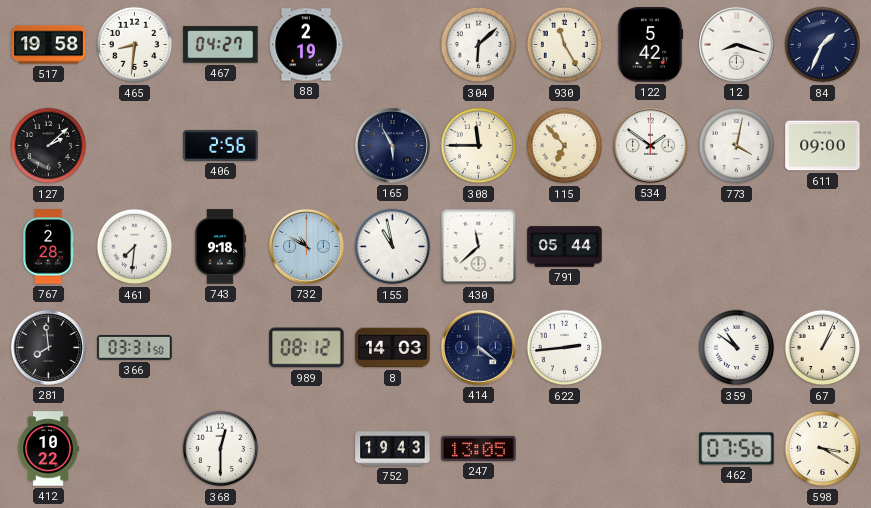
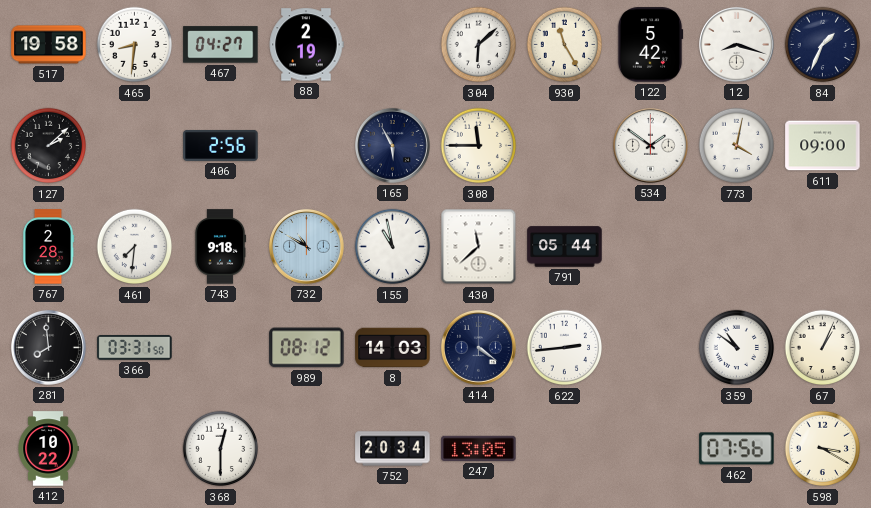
115: 6:53 -> none (565, 146)
752: 19:43 -> 20:34 (393, 449)
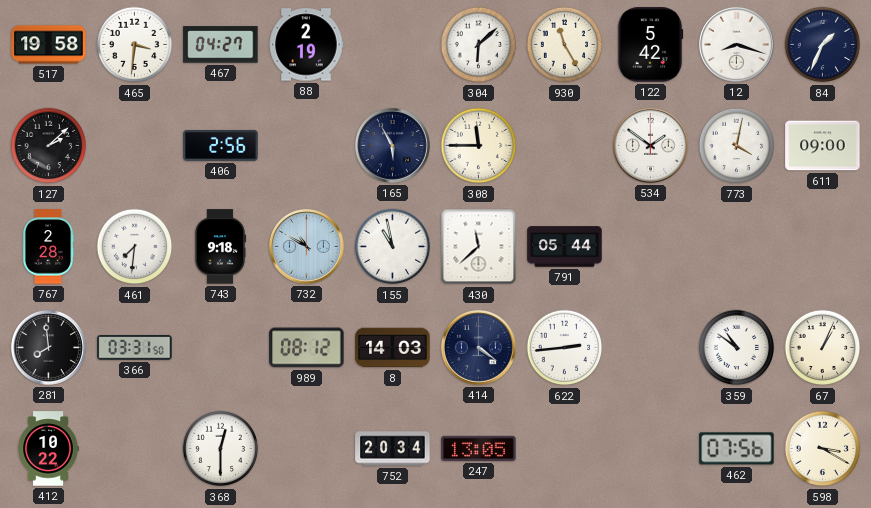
465: 8:31 -> 3:31 (135, 45)
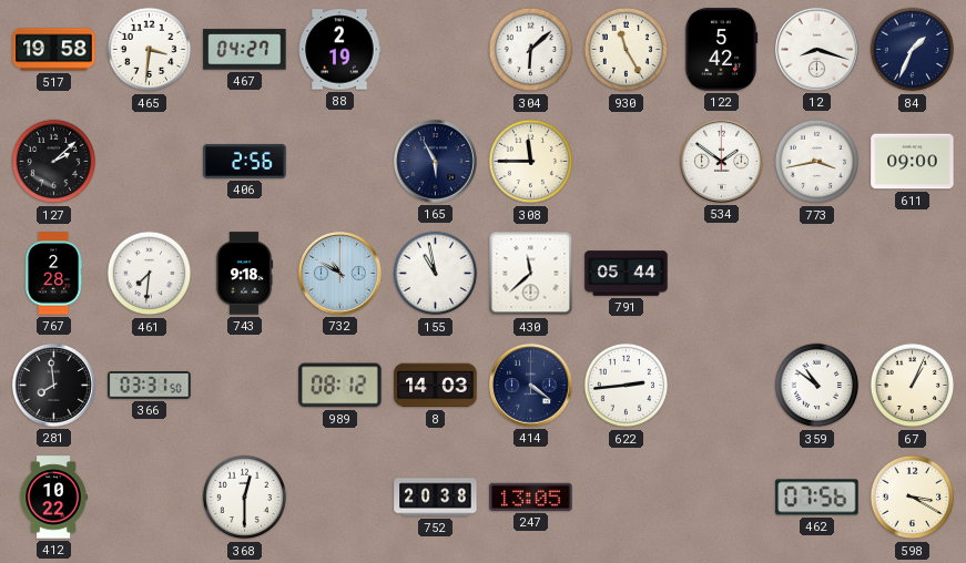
773: 4:02 -> 3:43 (817, 162)
752: 20:34 -> 20:38 (436, 498)
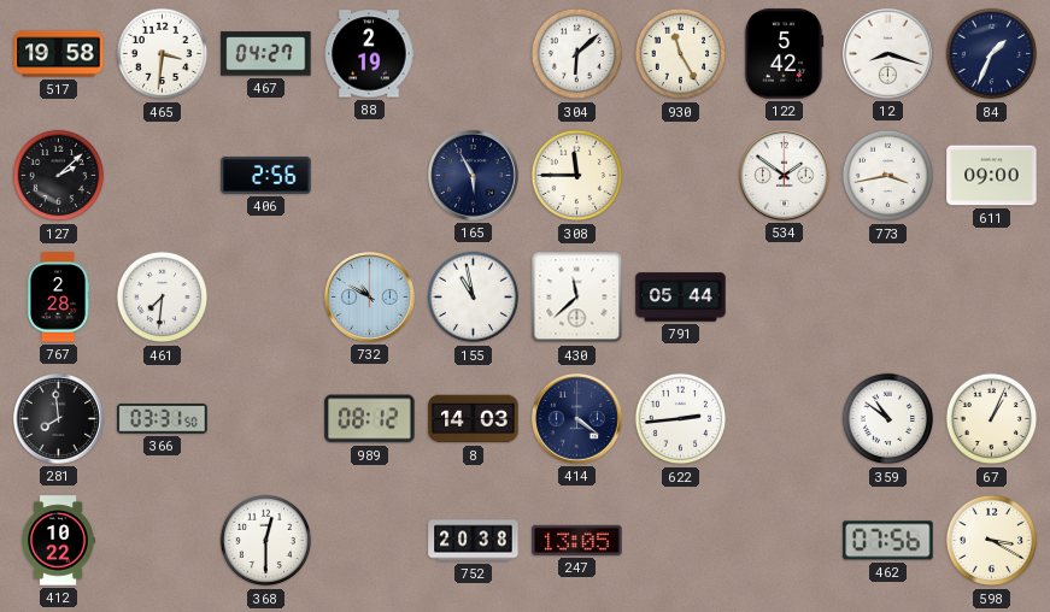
743: 9:18 -> none (244, 274)
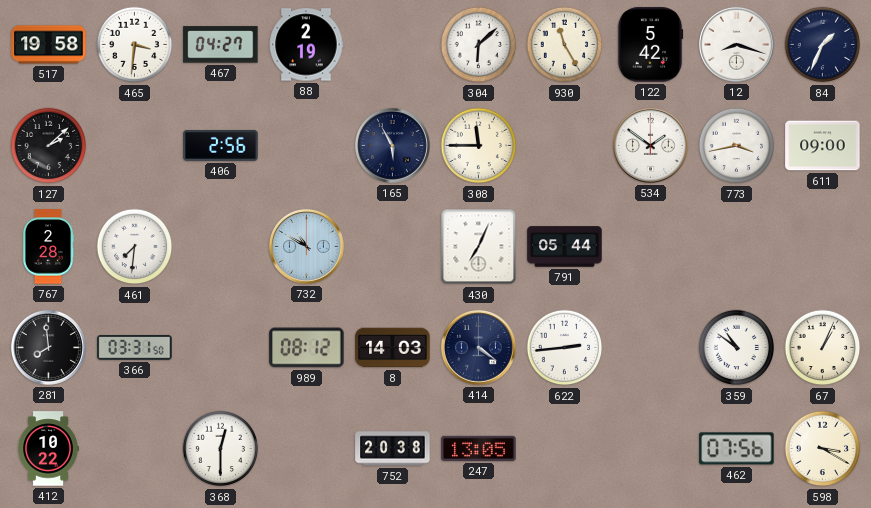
155: 10:58 -> none (474, 298)
430: 11:38 -> 7:04 (479, 247)
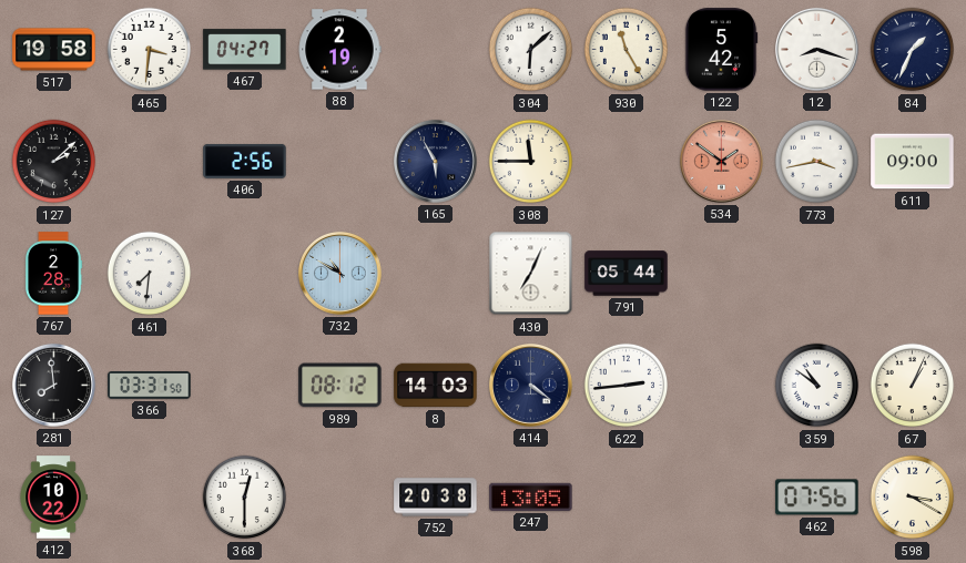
534 dial: white -> salmon (721, 161)
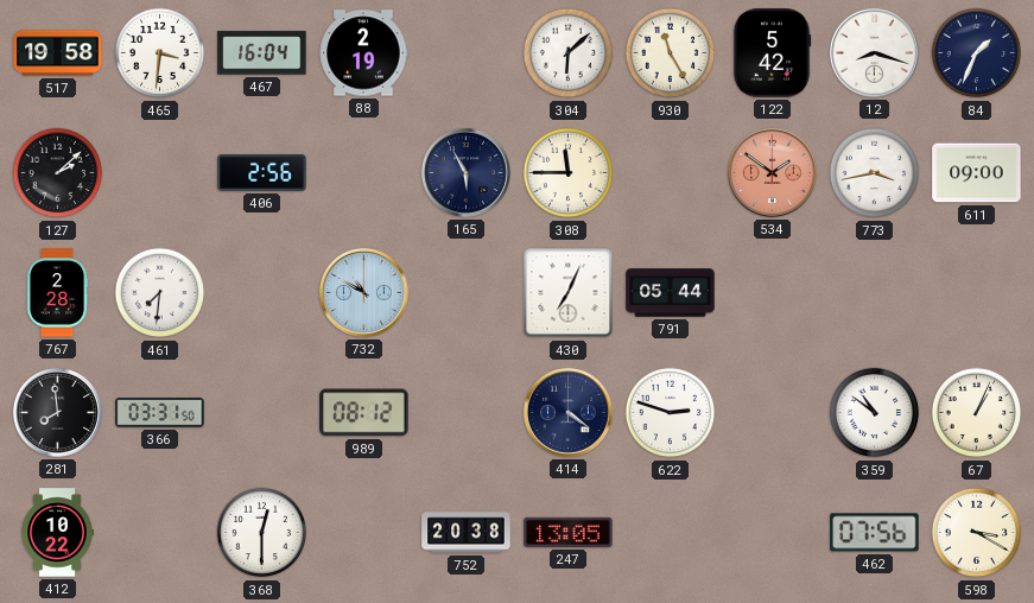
467: 04:27 -> 16:04 (262, 53)
8: 14:03 -> none (436, 386)
622: 2:44 -> 2:48 (671, 413)
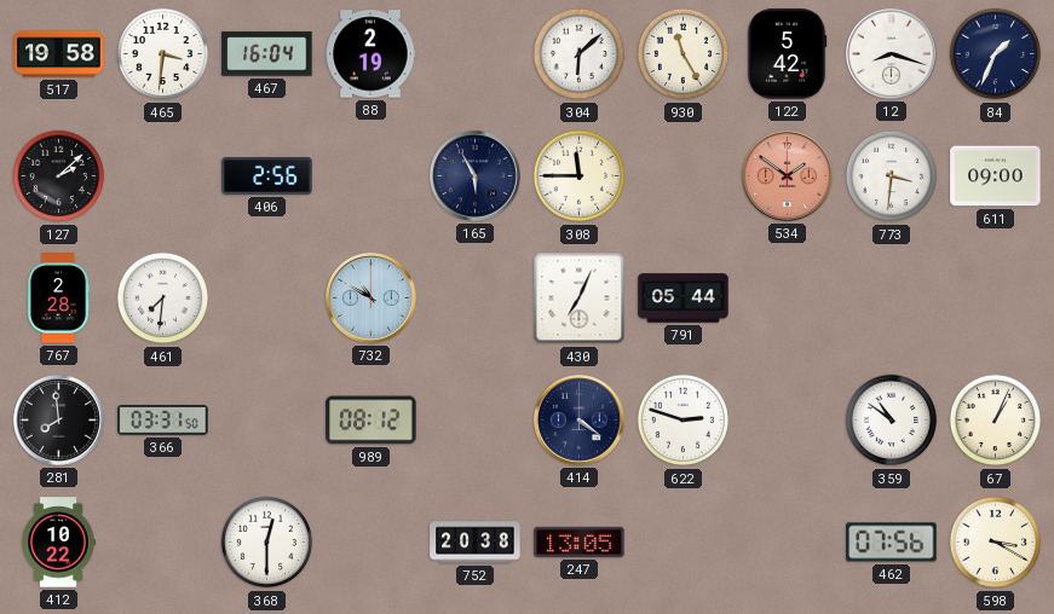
773: 3:43 -> 3:31 (892, 176)
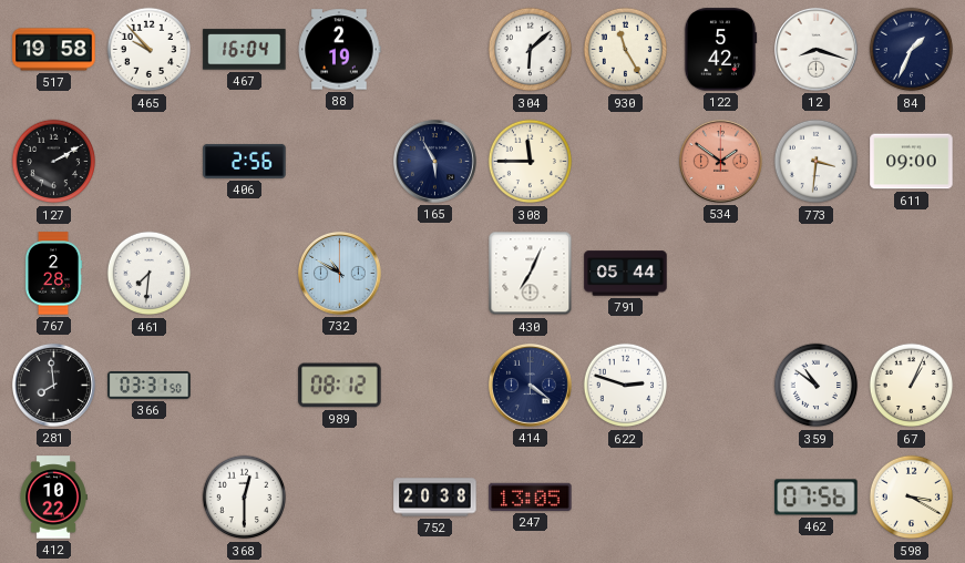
465: 3:31 -> 9:53 (150, 50)
127: 2:08 -> 2:10 (54, 162)
